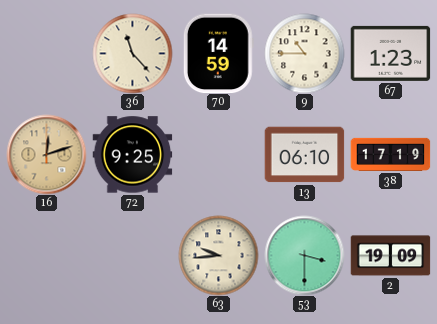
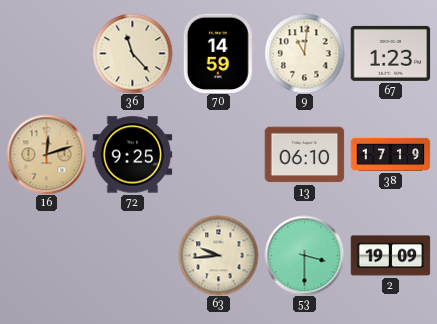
9: 10:45 -> 11:01 (304, 53)
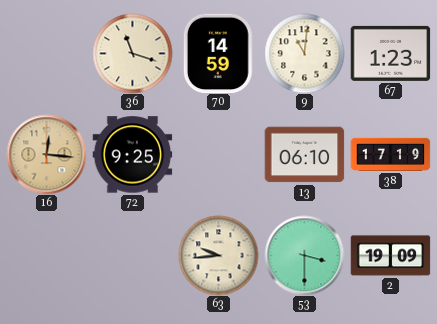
36: 11:23 -> 11:18 (132, 53)
16: 12:12 -> 12:16 (46, 154)
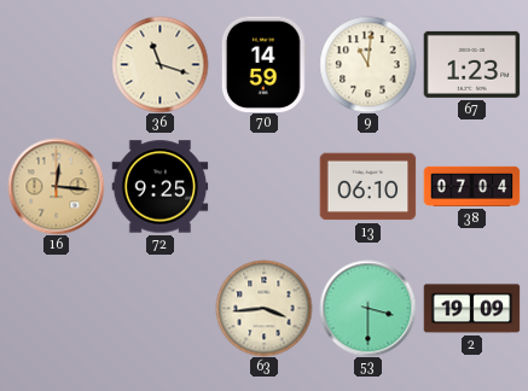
38: 17:19 -> 07:04 (471, 186)
63: 9:44 -> 3:44 (263, 308)
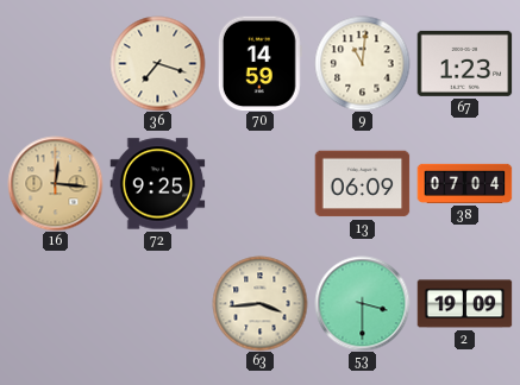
36: 11:18 -> 7:18 (157, 63)
13: 06:10 -> 06:09 (362, 184)
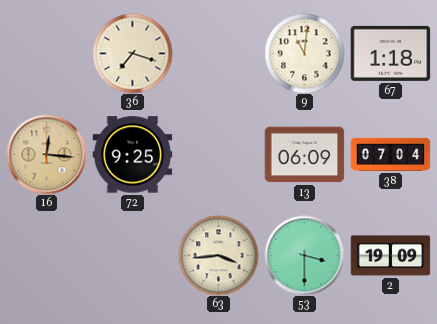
70: 14:59 -> none (259, 63)
67: 1:23 -> 1:18 (390, 53)
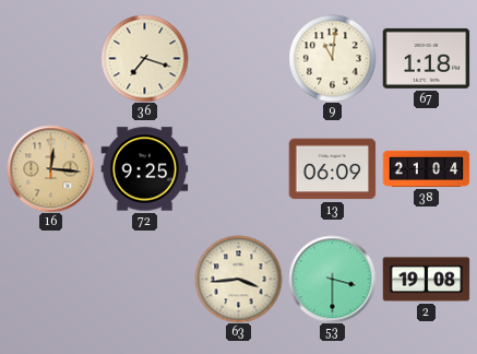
38: 07:04 -> 21:04 (426, 168)
2: 19:09 -> 19:08 (426, 280)
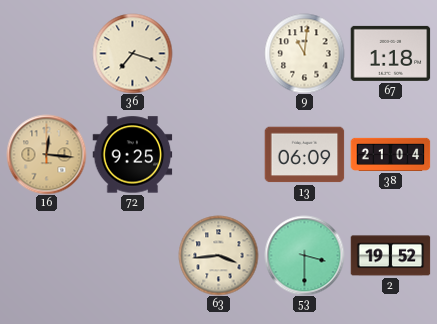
2: 19:08 -> 19:52 (390, 256)
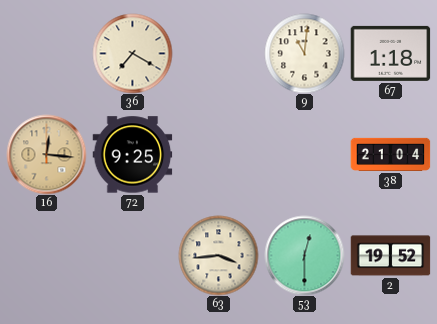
36: 7:18 -> 7:20 (132, 53)
13: 06:09 -> none (304, 155)
53: 3:30 -> 12:30 (304, 255)
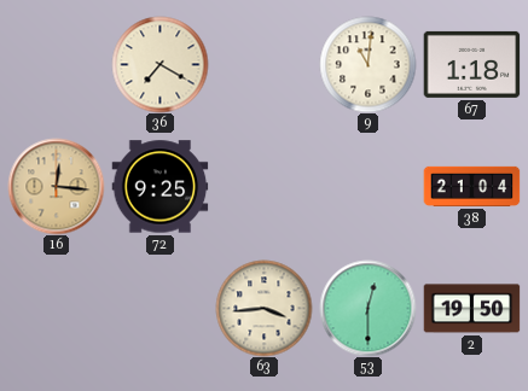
2: 19:52 -> 19:50 (471, 309)
